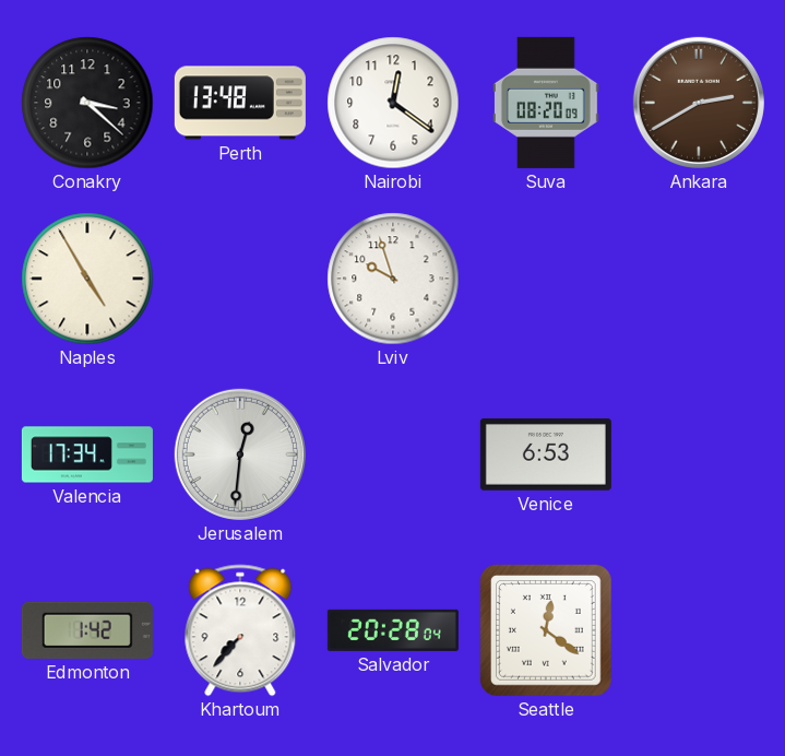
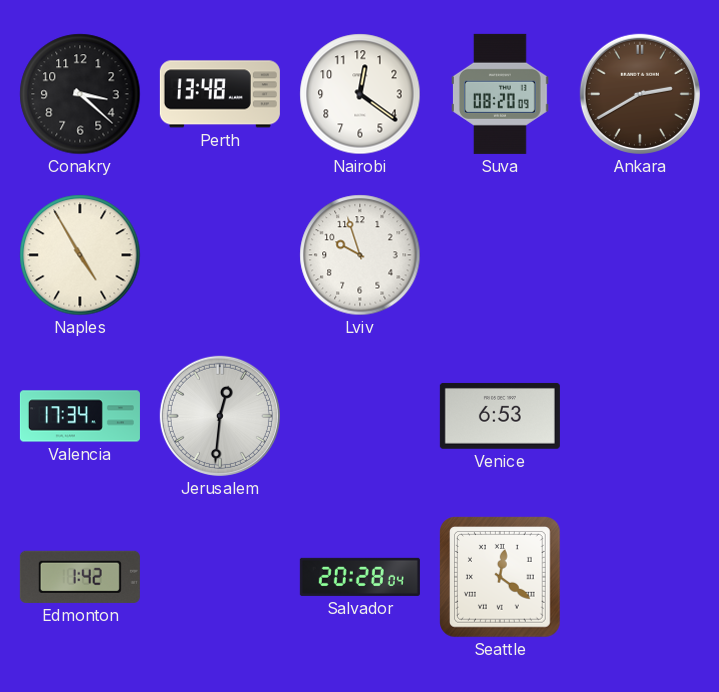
Khartoum: 7:37 -> none (240, 630)
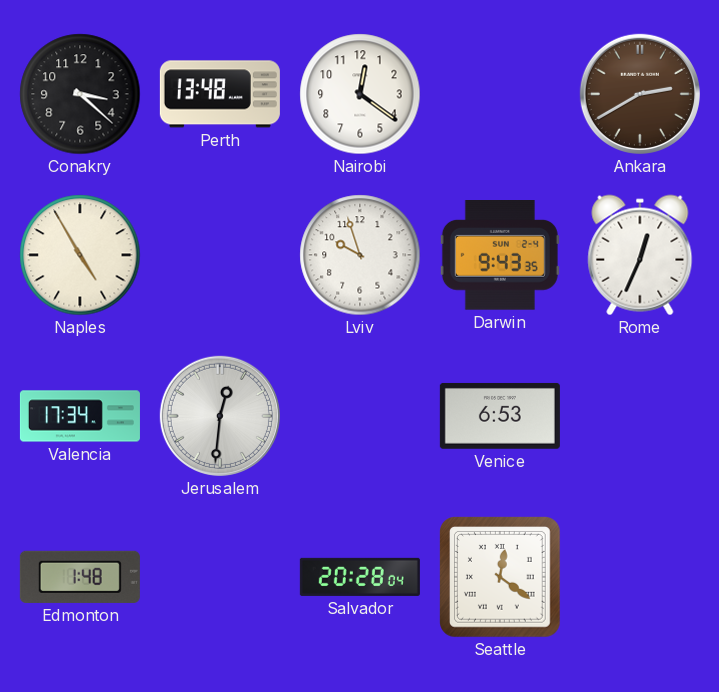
Suva: 08:20 -> none (501, 94)
Darwin: none -> 9:43 (500, 256)
Rome: none -> 12:34 (640, 255)
Edmonton: 1:42 -> 1:48 (80, 577)
